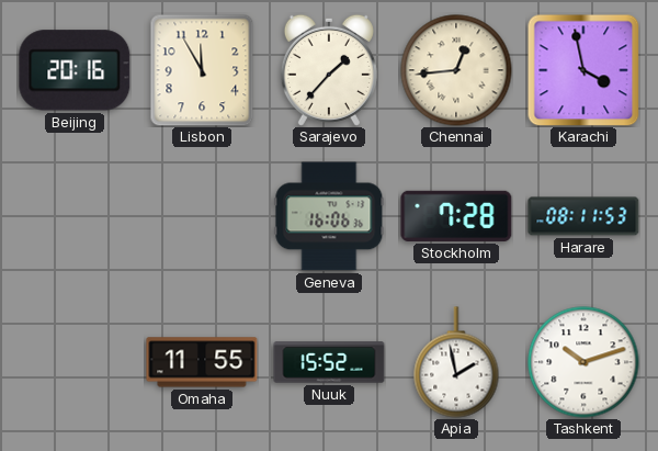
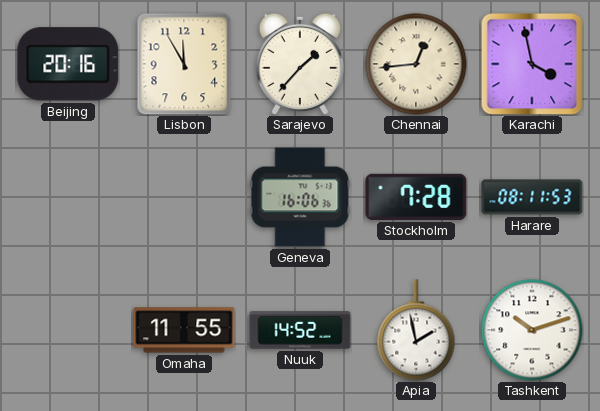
Nuuk: 15:52 -> 14:52 (300, 330)
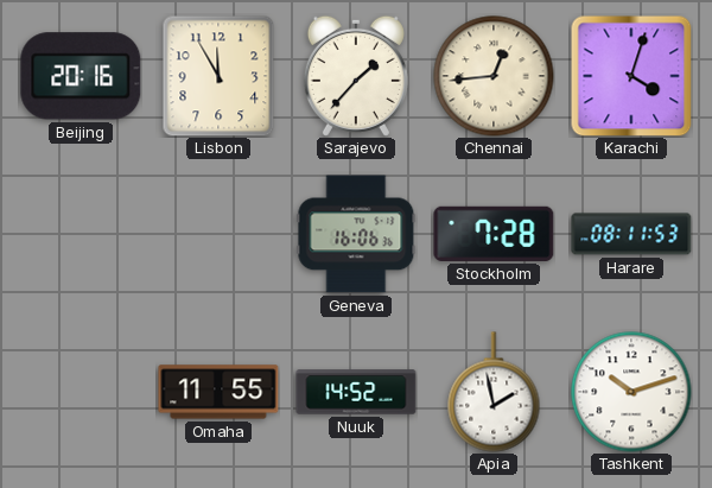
Karachi: 3:58 -> 4:03 (631, 76)
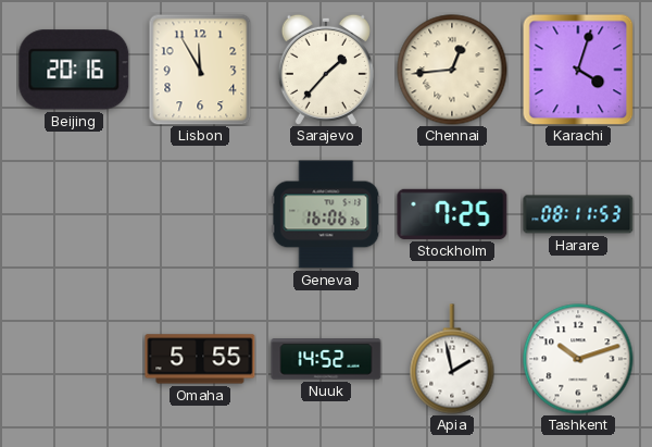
Stockholm: 7:28 -> 7:25 (452, 214)
Omaha: 11:55 -> 5:55 (200, 359)
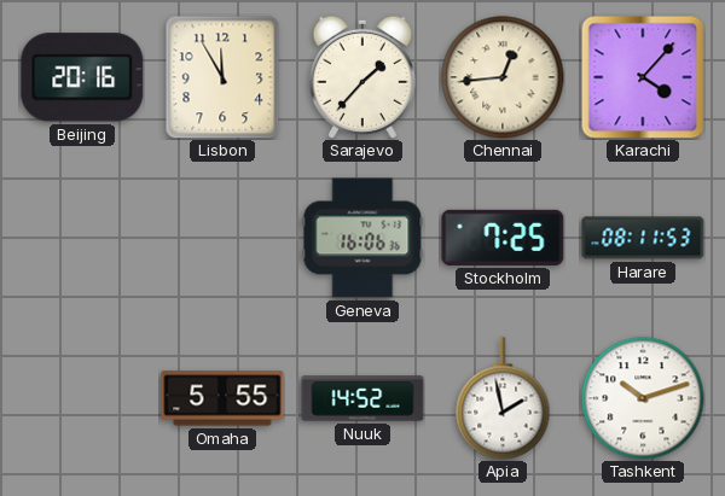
Karachi: 4:03 -> 4:07 (643, 77)
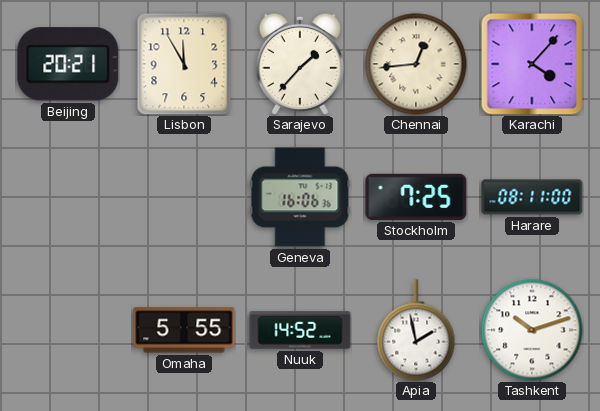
Beijing: 20:16 -> 20:21 (68, 64)
Harare: 08:11:53 -> 08:11:00 (532, 197)
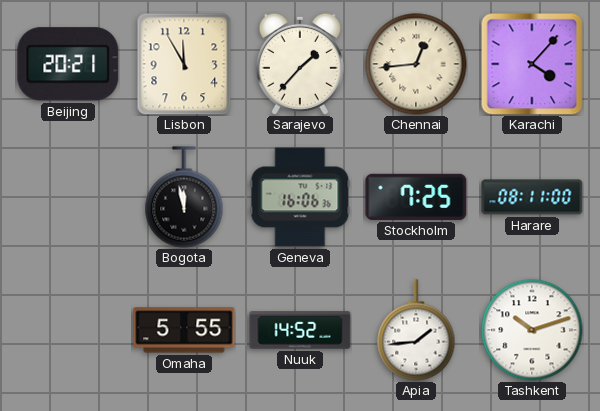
Bogota: none -> 11:58 (184, 197)
Apia: 1:58 -> 1:44 (416, 330)
